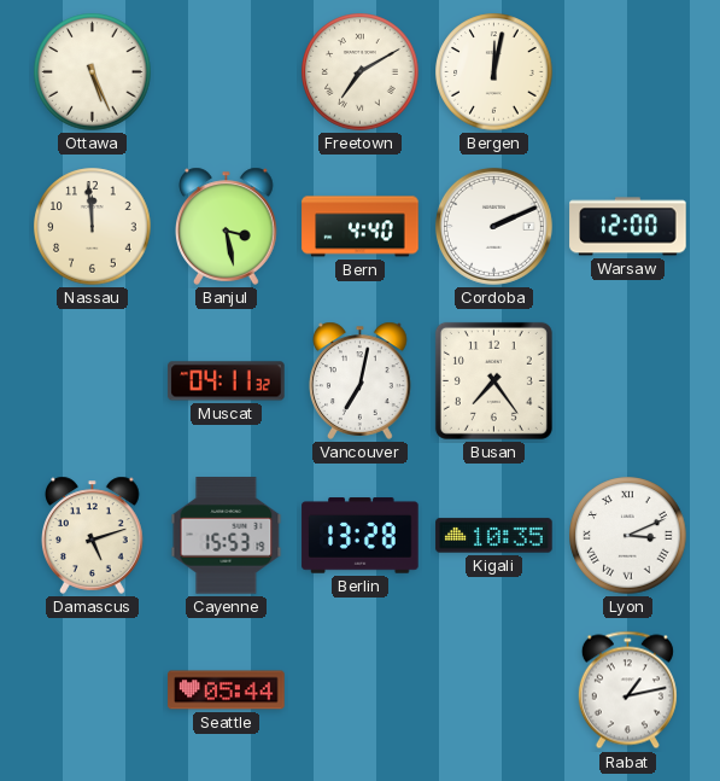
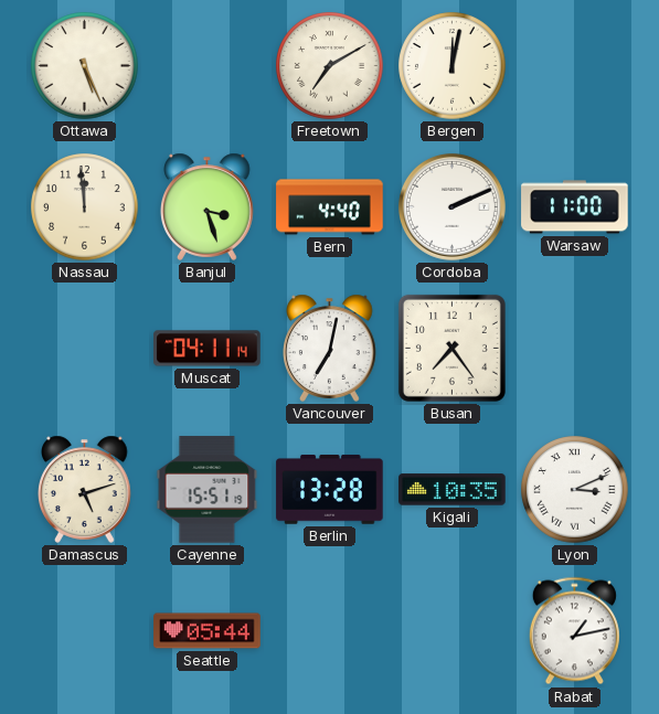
Banjul: 3:28 -> 3:27 (208, 206)
Warsaw: 12:00 -> 11:00 (575, 207)
Muscat: 04:11:32 -> 04:11:14 (208, 349)
Cayenne: 15:53 -> 15:51 (208, 490)
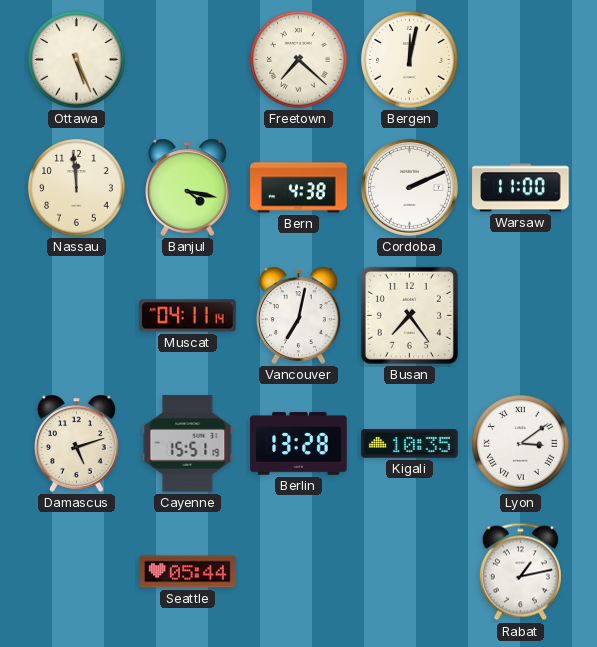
Freetown: 7:10 -> 7:22 (299, 60)
Banjul: 3:27 -> 4:17 (188, 187)
Bern: 4:40 -> 4:38 (299, 188)
Lyon: 3:11 -> 3:09 (521, 444)
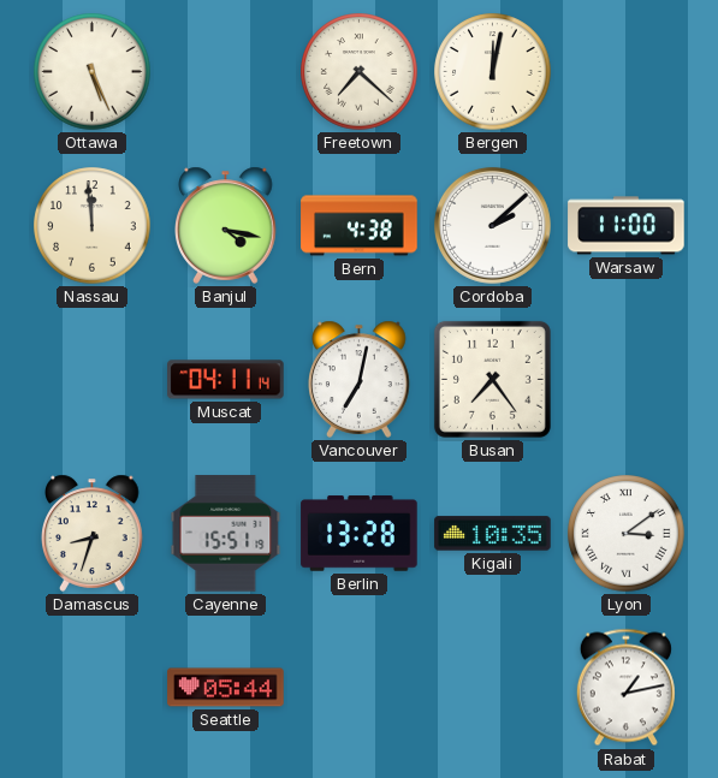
Cordoba: 2:11 -> 2:08 (492, 225)
Damascus: 5:12 -> 8:33 (93, 533)
